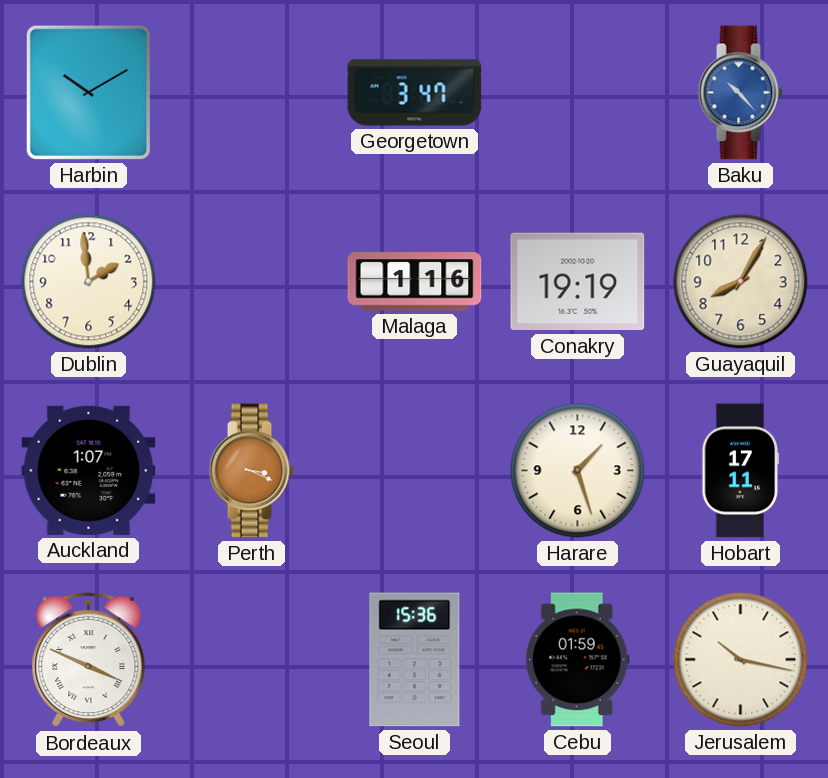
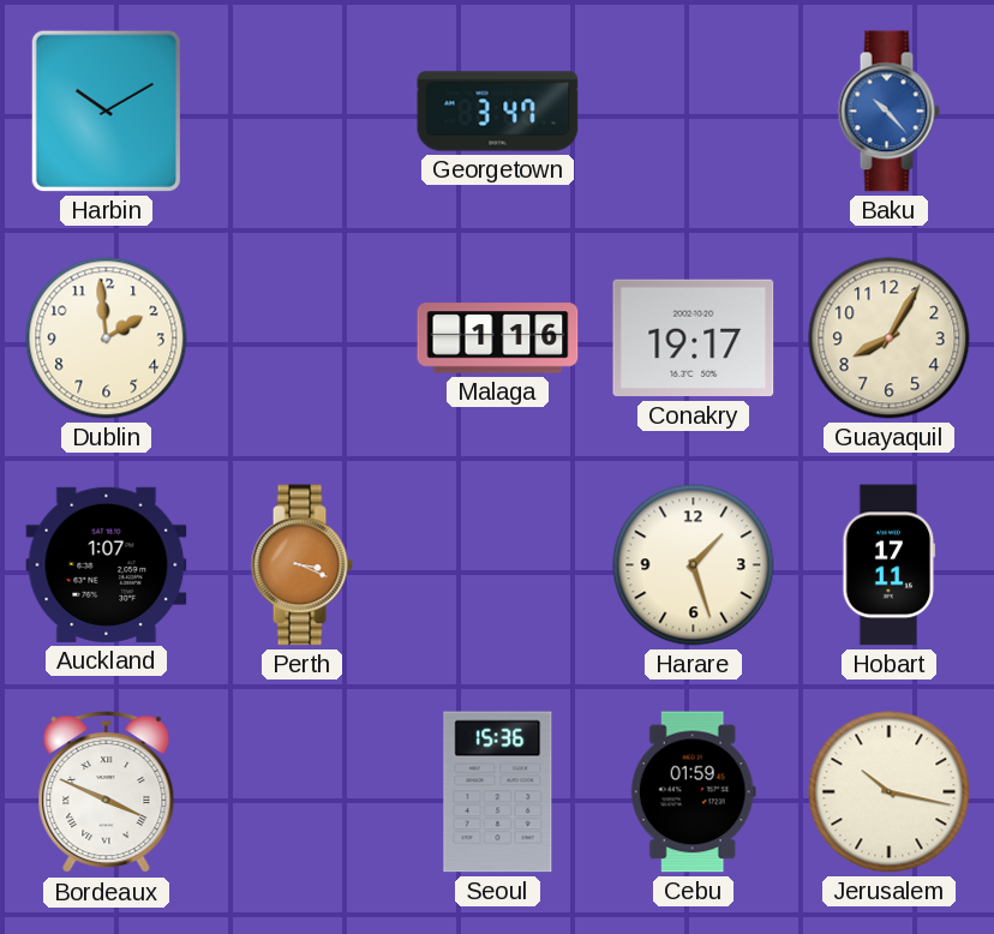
Conakry: 19:19 -> 19:17 (694, 339)
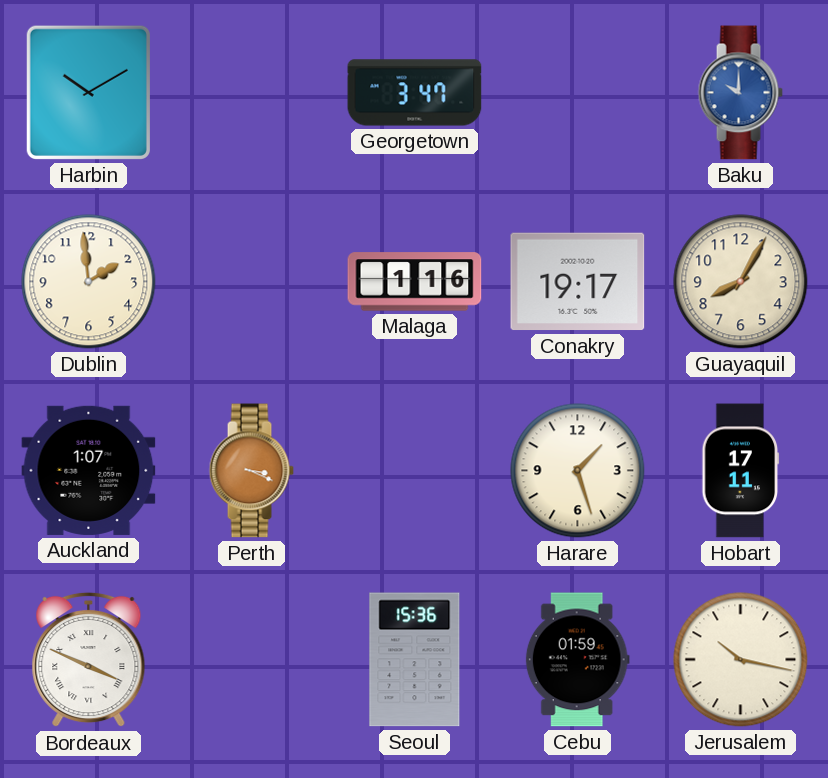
Baku: 10:23 -> 10:00 (740, 93)
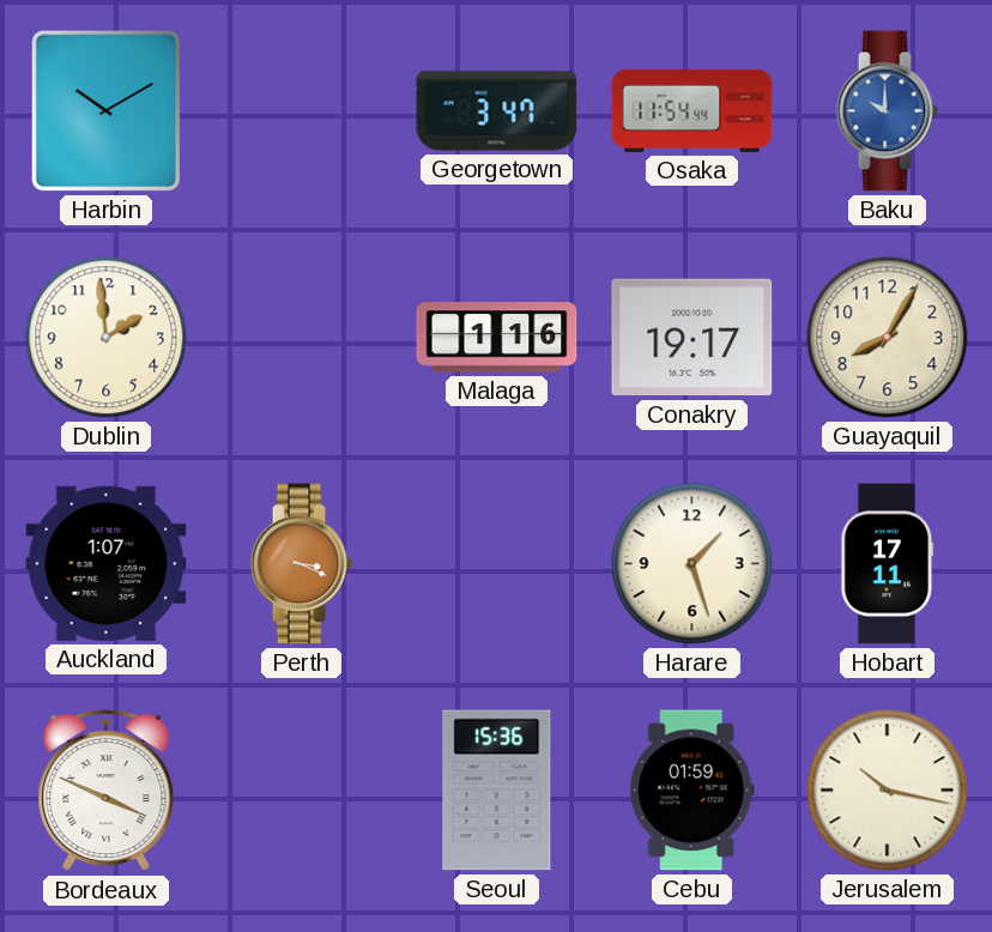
Osaka: none -> 11:54 (692, 110)
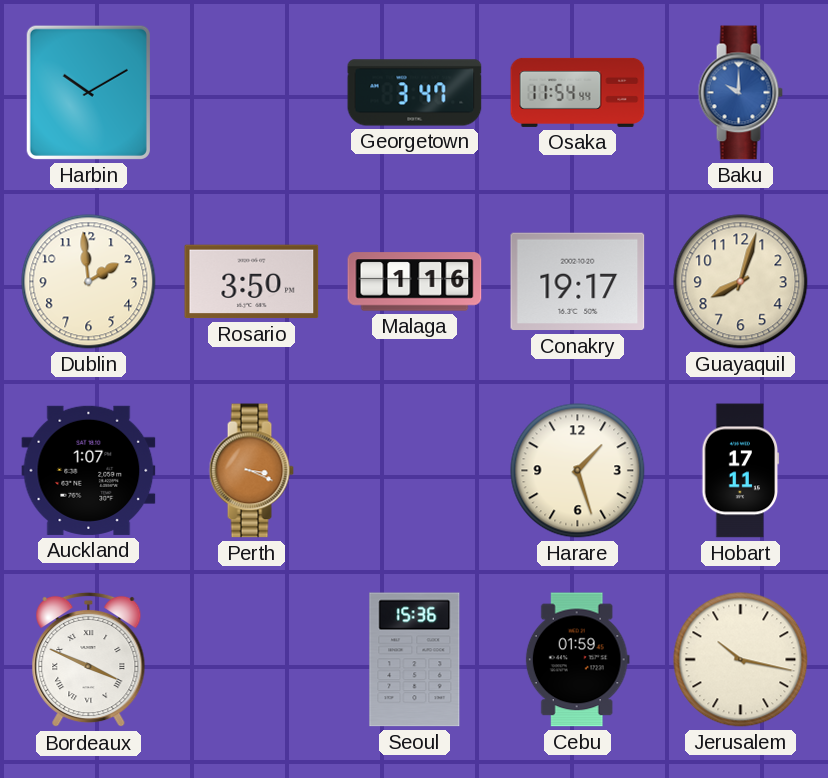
Rosario: none -> 3:50 (252, 282)
Guayaquil: 8:05 -> 8:03 (741, 282)
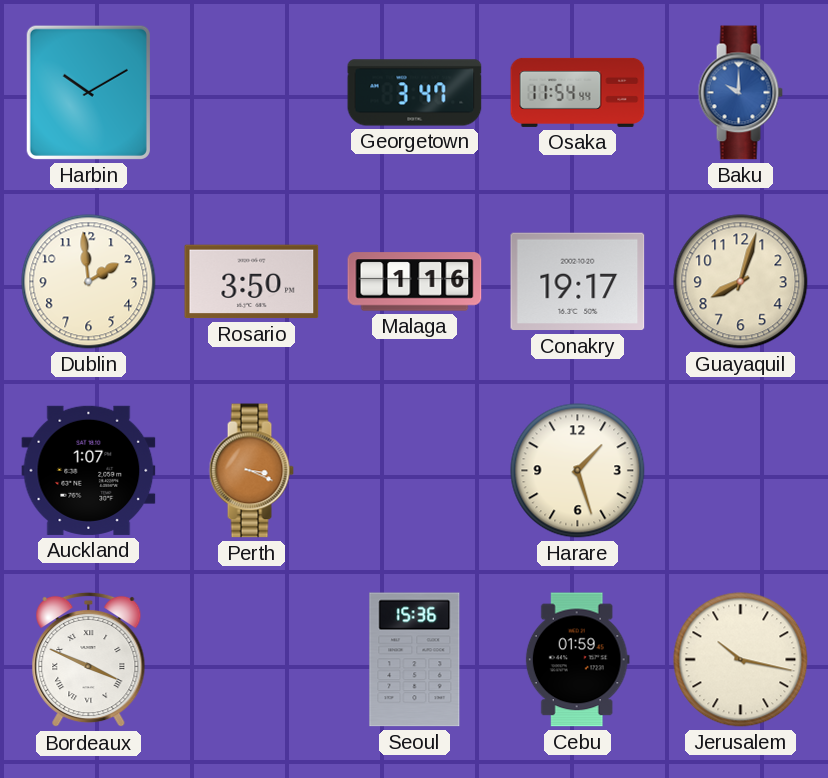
Hobart: 17:11 -> none (741, 471)
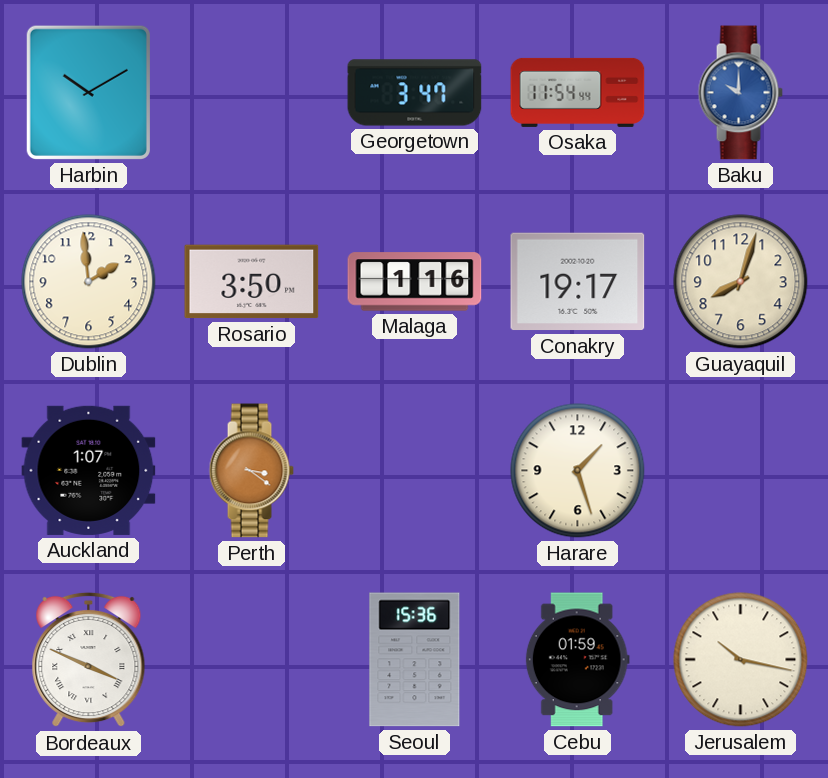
Perth: 3:19 -> 3:21 (251, 471)
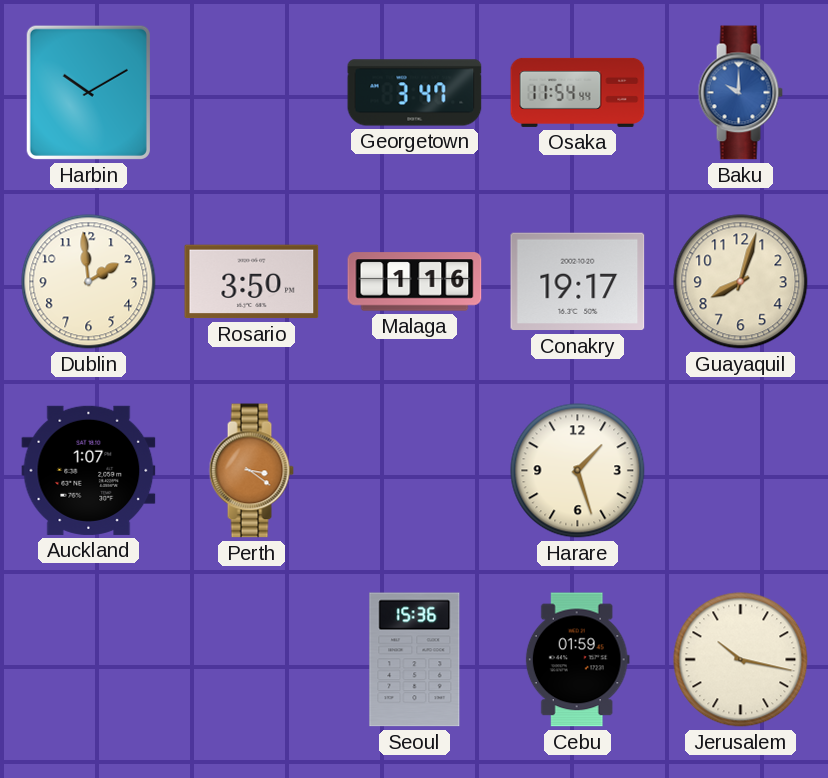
Bordeaux: 3:49 -> none (89, 660)
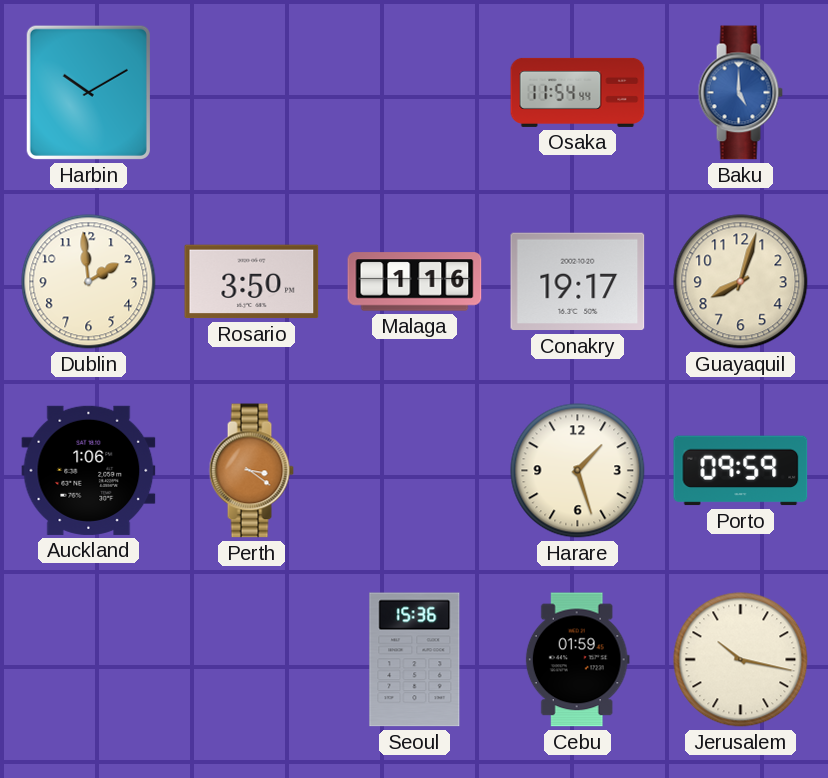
Georgetown: 3:47 -> none (415, 93)
Baku: 10:00 -> 5:00 (740, 93)
Auckland: 1:07 -> 1:06 (89, 470)
Porto: none -> 09:59 (741, 471)
